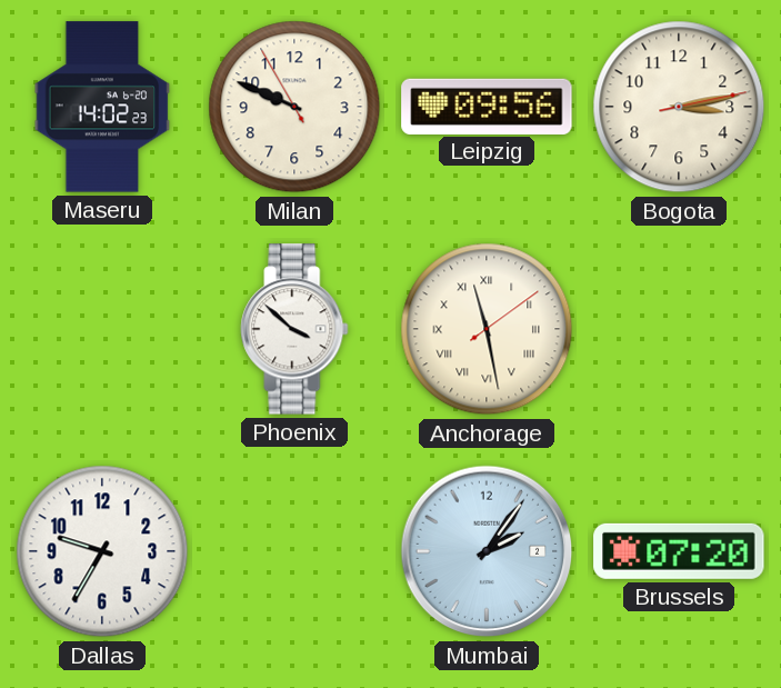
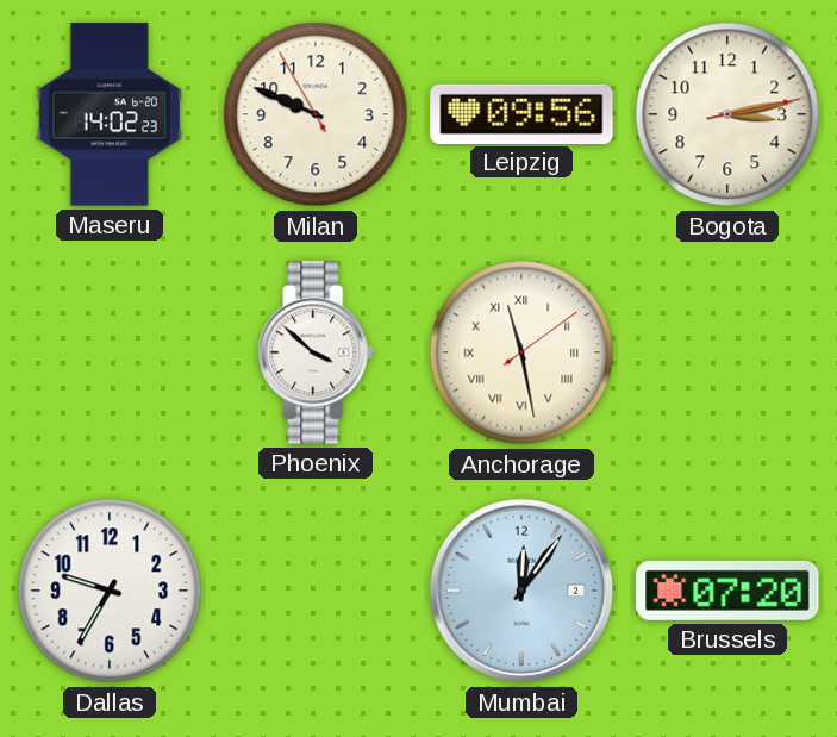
Mumbai: 2:06 -> 12:06 (521, 591)
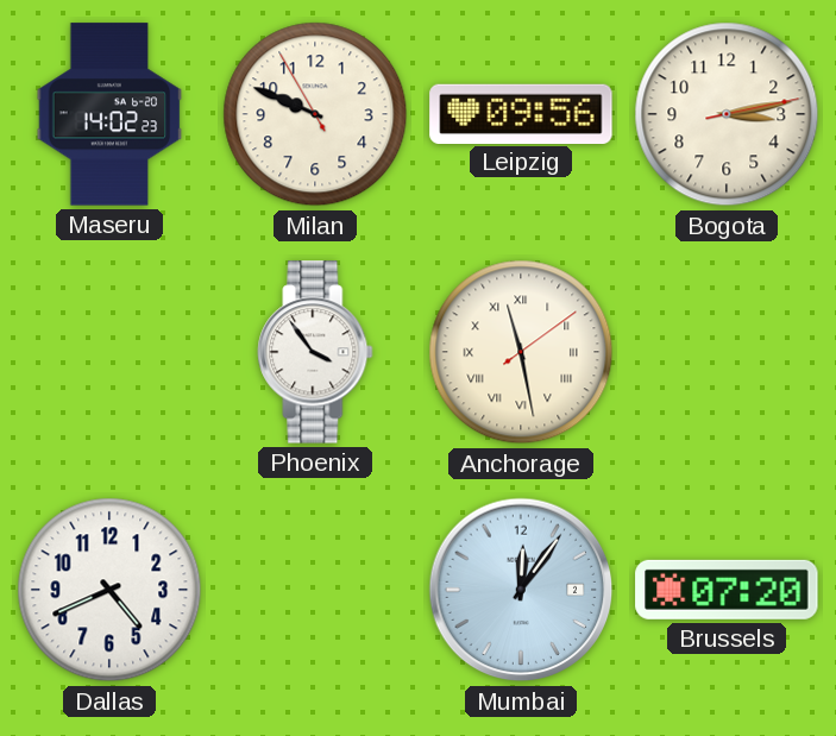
Phoenix: 3:52 -> 3:54 (315, 352)
Dallas: 9:35 -> 4:41 (109, 590)
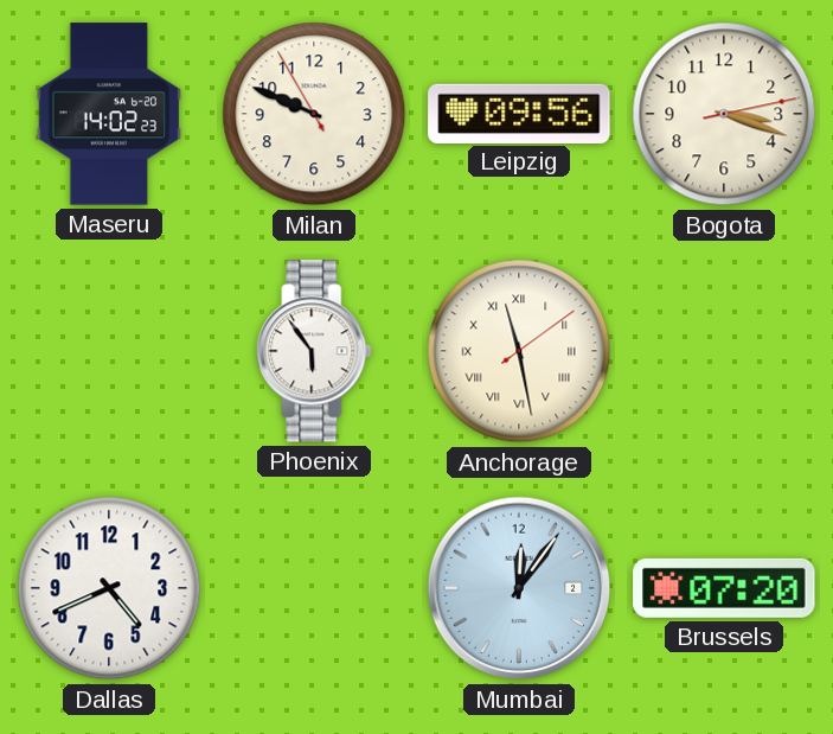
Bogota: 3:13 -> 3:18 (724, 114)
Phoenix: 3:54 -> 5:54 (314, 351)
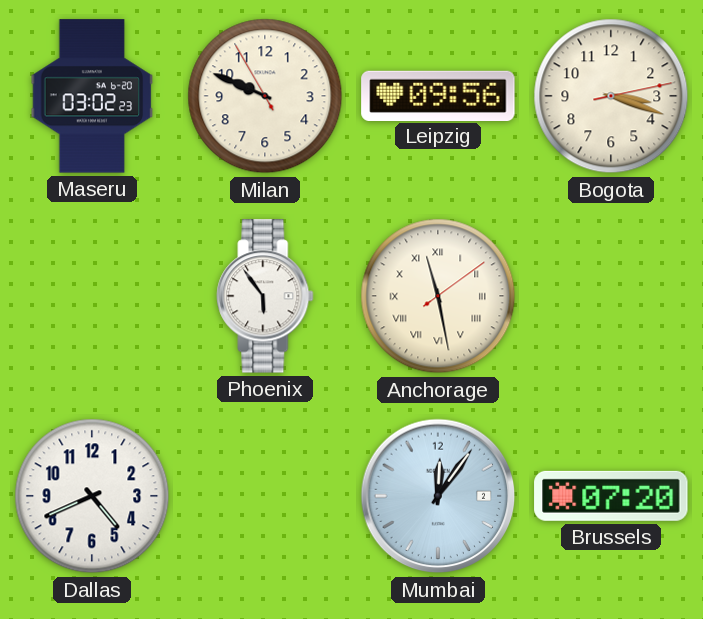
Maseru: 14:02 -> 03:02 (92, 96)
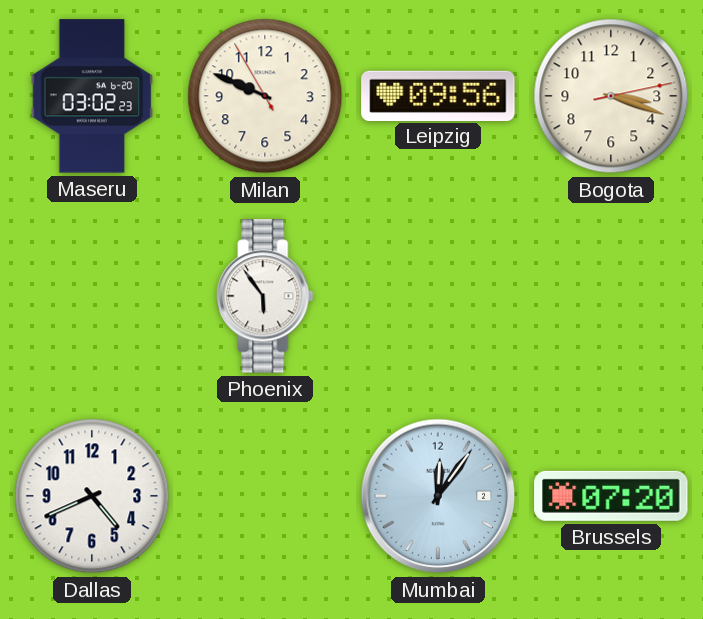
Anchorage: 11:28 -> none (438, 296)
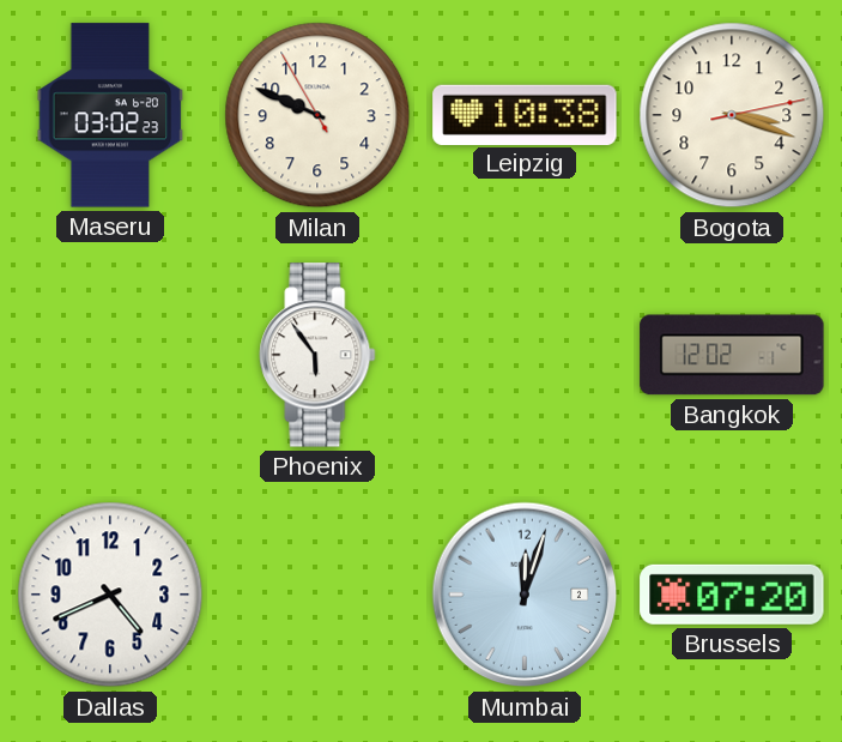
Leipzig: 09:56 -> 10:38 (525, 114)
Bangkok: none -> 12:02 (732, 355)
Mumbai: 12:06 -> 12:03 (525, 595)
